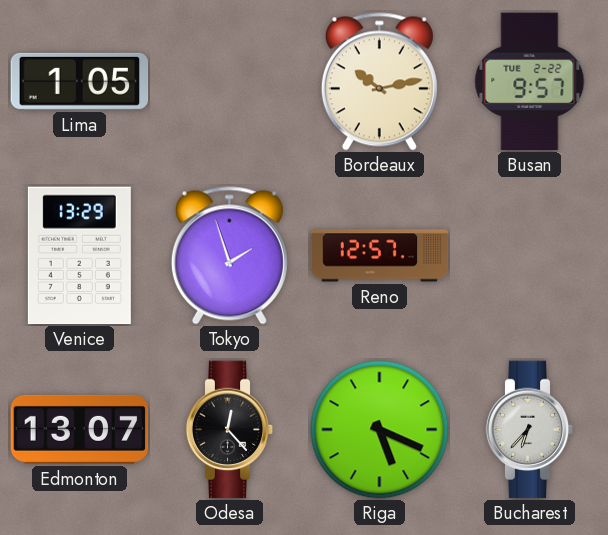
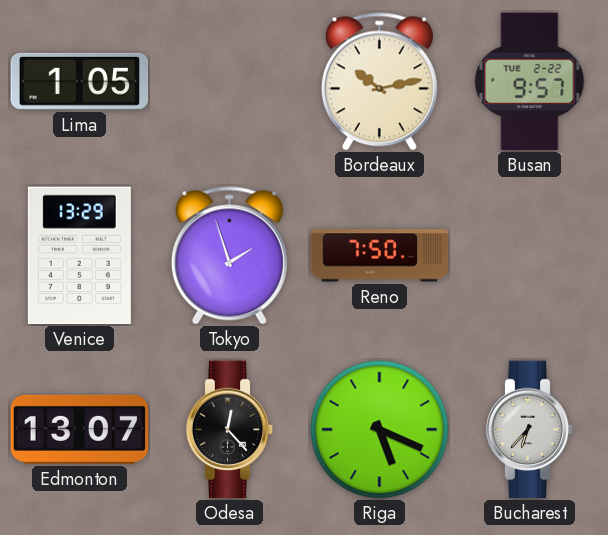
Reno: 12:57 -> 7:50 (380, 256)
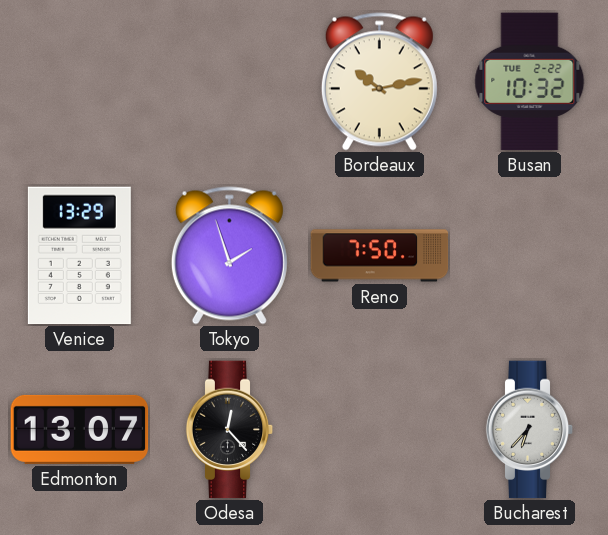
Lima: 1:05 -> none (80, 81)
Busan: 9:57 -> 10:32 (530, 82)
Riga: 5:19 -> none (380, 430)
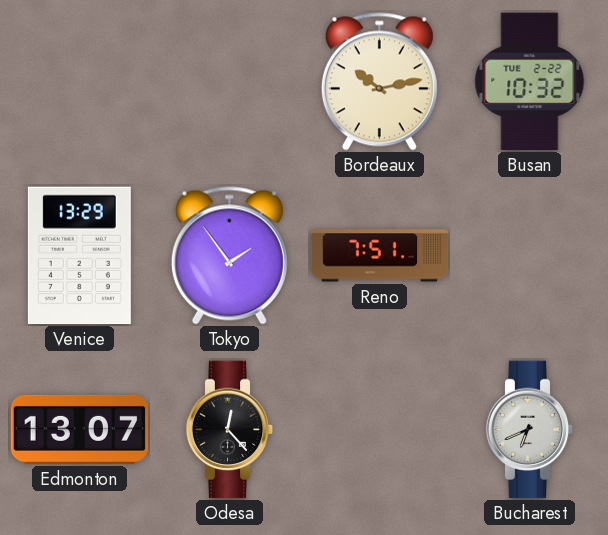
Tokyo: 1:57 -> 1:54 (229, 256)
Reno: 7:50 -> 7:51 (380, 256)
Bucharest: 6:37 -> 6:41 (530, 430)
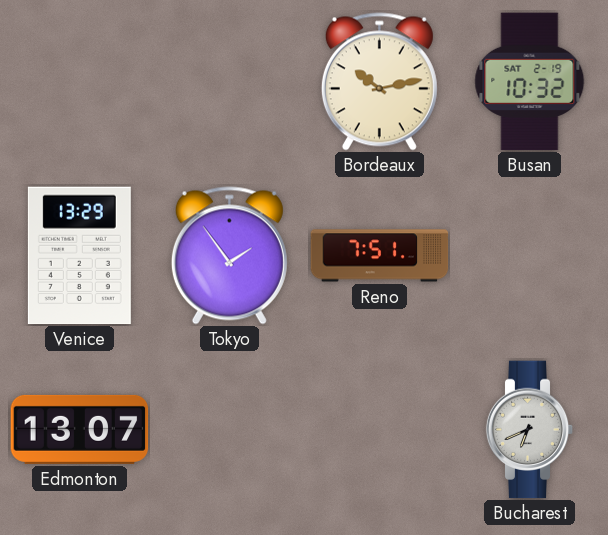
Busan date: TUE 2-22 -> SAT 2-19 (530, 82)
Odesa: 12:23 -> none (230, 430)
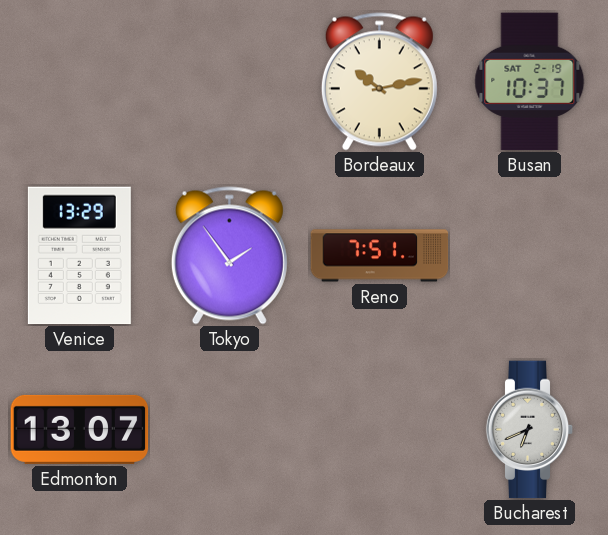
Busan: 10:32 -> 10:37 (530, 82)
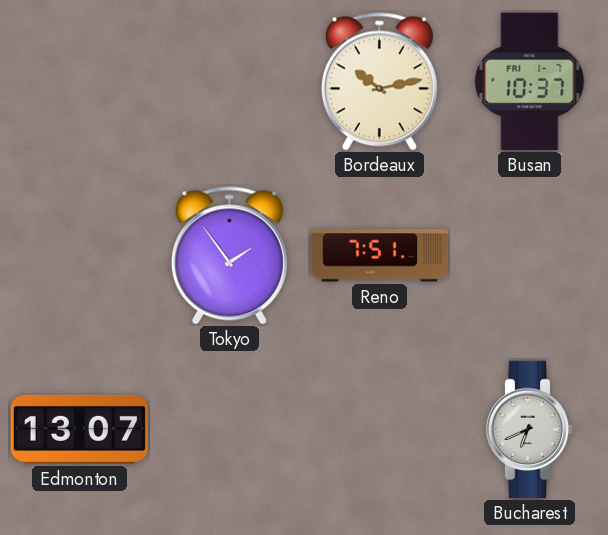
Busan date: SAT 2-19 -> FRI 1-7 (530, 82)
Venice: 13:29 -> none (79, 256)
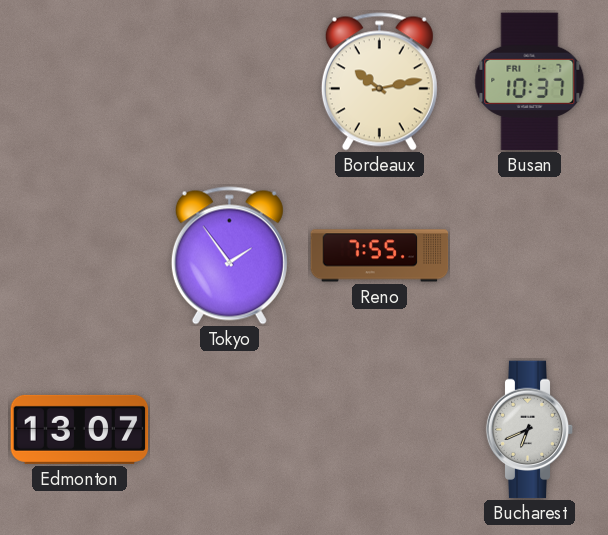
Reno: 7:51 -> 7:55 (380, 256)
